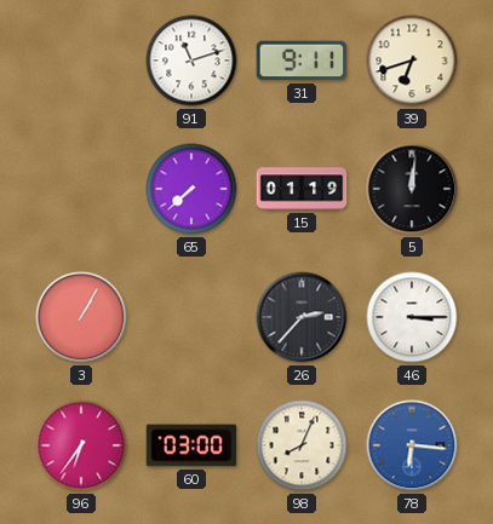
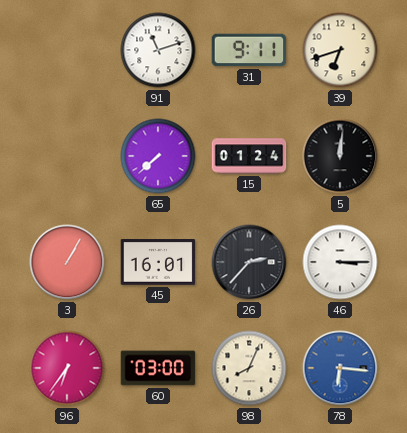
15: 01:19 -> 01:24 (249, 156)
45: none -> 16:01 (158, 263)
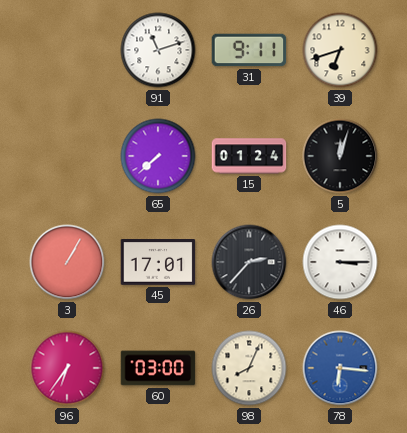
5: 12:01 -> 12:03 (340, 156)
45: 16:01 -> 17:01 (158, 263)
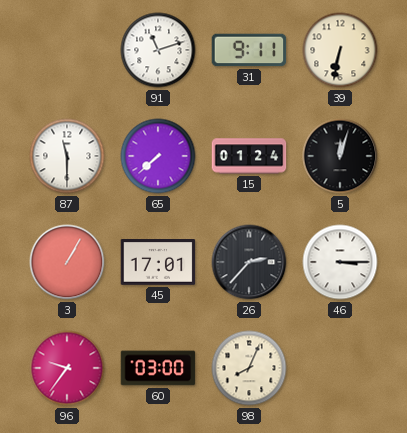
39: 6:42 -> 6:32 (340, 50)
87: none -> 11:30 (67, 156)
96: 6:36 -> 9:36 (67, 368)
78: 6:16 -> none (340, 368)
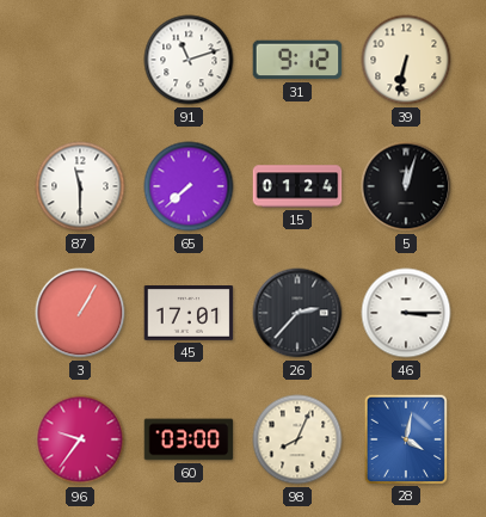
31: 9:11 -> 9:12 (297, 60)
28: none -> 4:02 (405, 438)
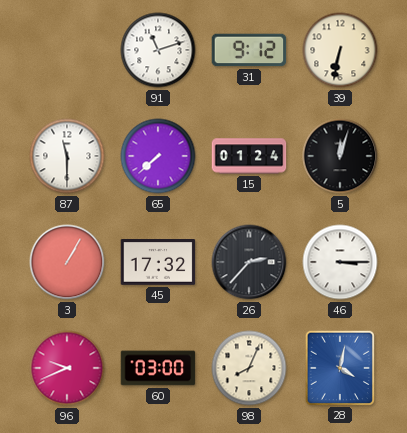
45: 17:01 -> 17:32 (158, 263)
96: 9:36 -> 9:41 (67, 368)
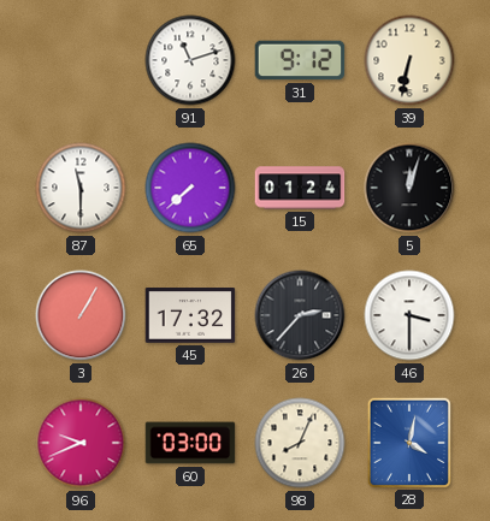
46: 3:15 -> 3:30 (409, 315)
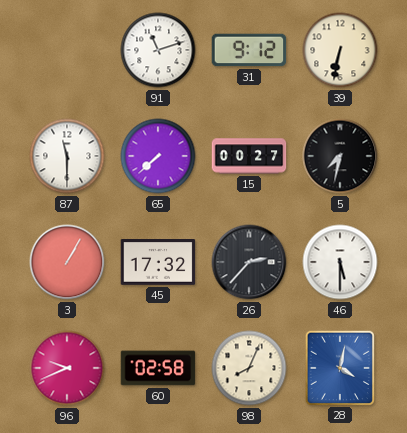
15: 01:24 -> 00:27 (249, 156)
5: 12:03 -> 7:32 (340, 156)
46: 3:30 -> 5:30 (340, 262)
60: 03:00 -> 02:58 (158, 368)
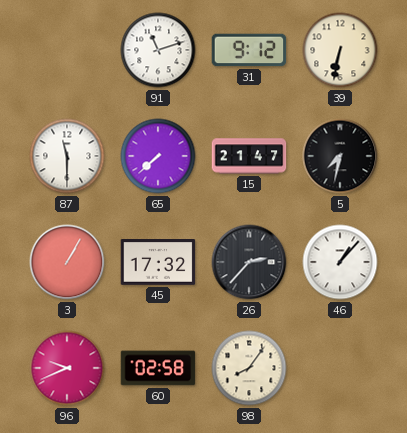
15: 00:27 -> 21:47 (249, 156)
46: 5:30 -> 1:07 (340, 262)
98: 8:04 -> 8:06 (249, 368)
28: 4:02 -> none (339, 367)
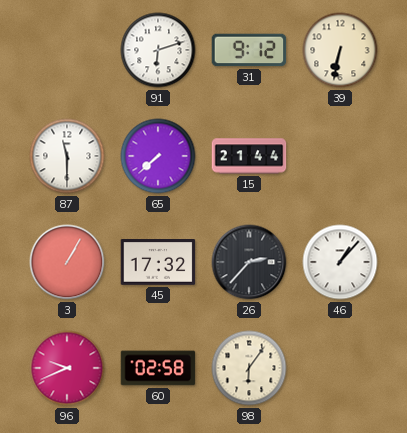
91: 11:12 -> 6:12 (158, 50)
15: 21:47 -> 21:44 (249, 156)
5: 7:32 -> none (340, 156)
98: 8:06 -> 6:06 (249, 368)
